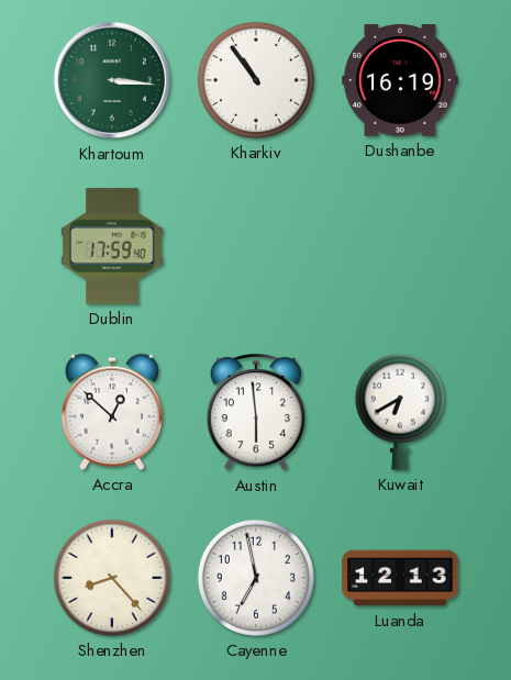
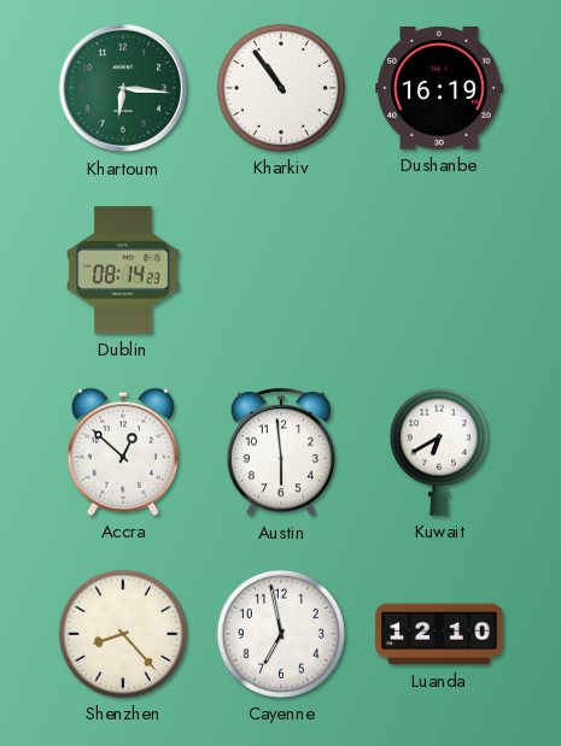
Khartoum: 3:16 -> 6:16 (123, 88)
Dublin: 17:59 -> 08:14 (123, 270)
Luanda: 12:13 -> 12:10 (439, 634)
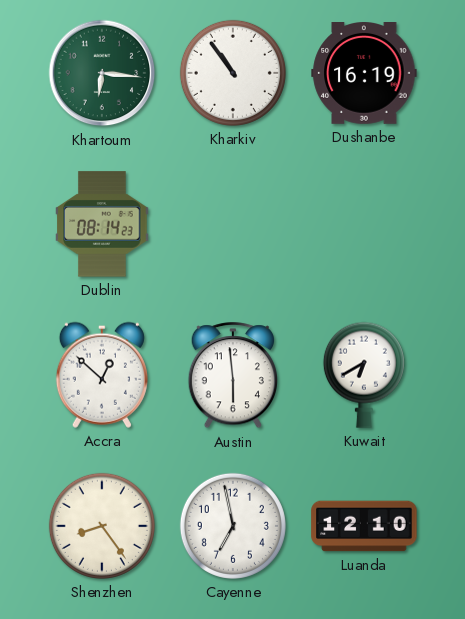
Shenzhen: 8:23 -> 8:24 (102, 526)
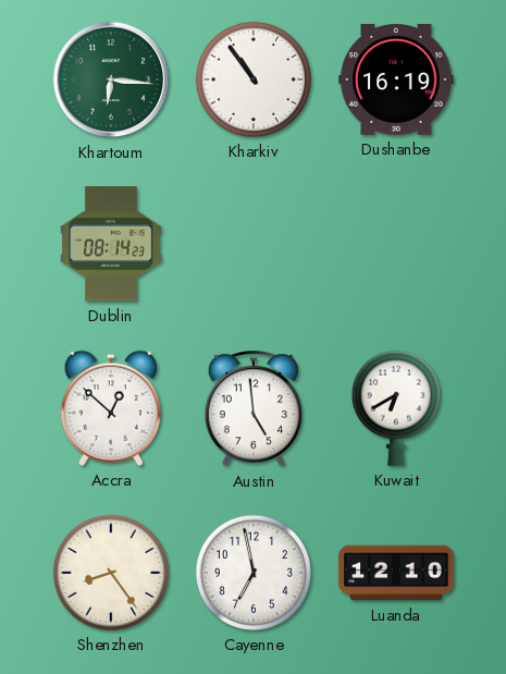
Austin: 5:59 -> 4:59 (252, 409)
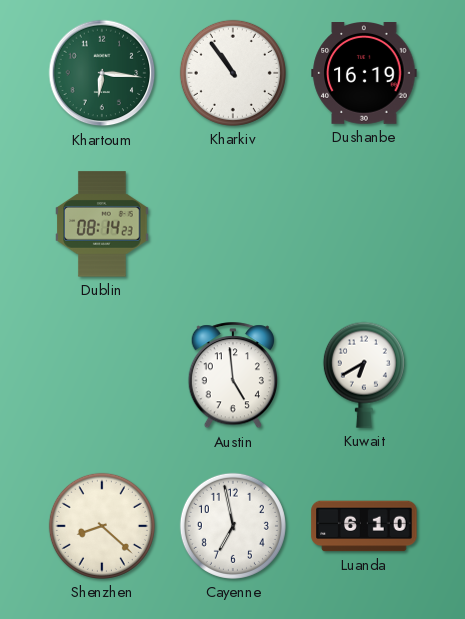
Accra: 12:52 -> none (111, 408)
Shenzhen: 8:24 -> 8:22 (102, 526)
Luanda: 12:10 -> 6:10 (364, 526)
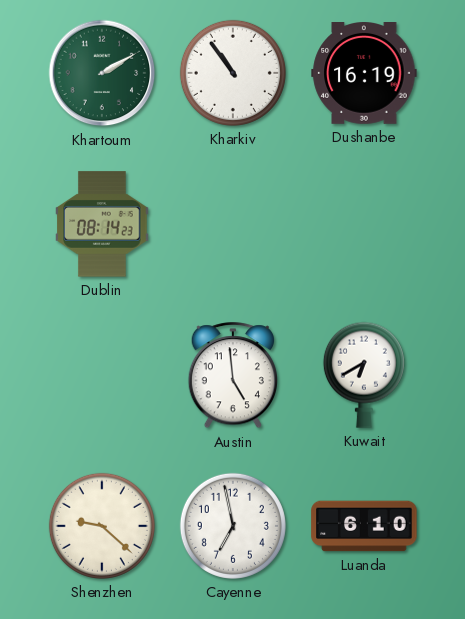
Khartoum: 6:16 -> 2:10 (102, 73)
Shenzhen: 8:22 -> 9:22 (102, 526)
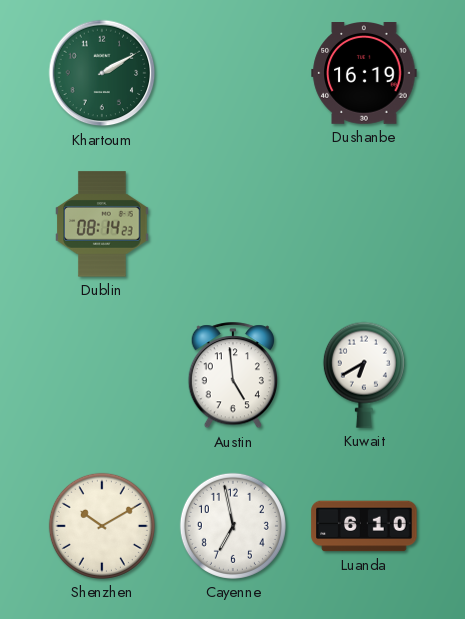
Kharkiv: 10:54 -> none (233, 73)
Shenzhen: 9:22 -> 10:10 (102, 526)
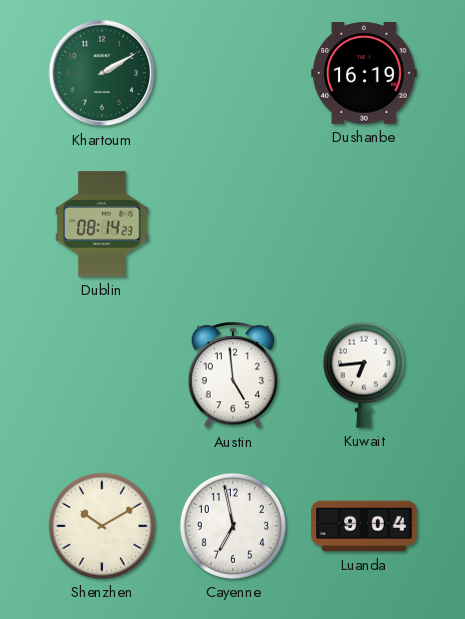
Kuwait: 6:40 -> 6:44 (364, 375)
Luanda: 6:10 -> 9:04 (364, 526)
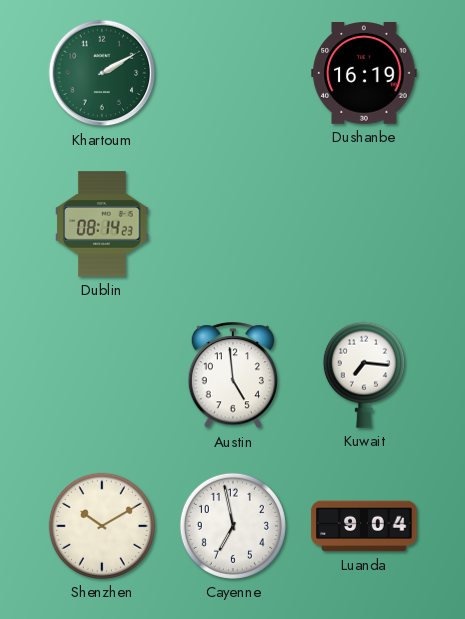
Kuwait: 6:44 -> 7:16 (364, 375)
